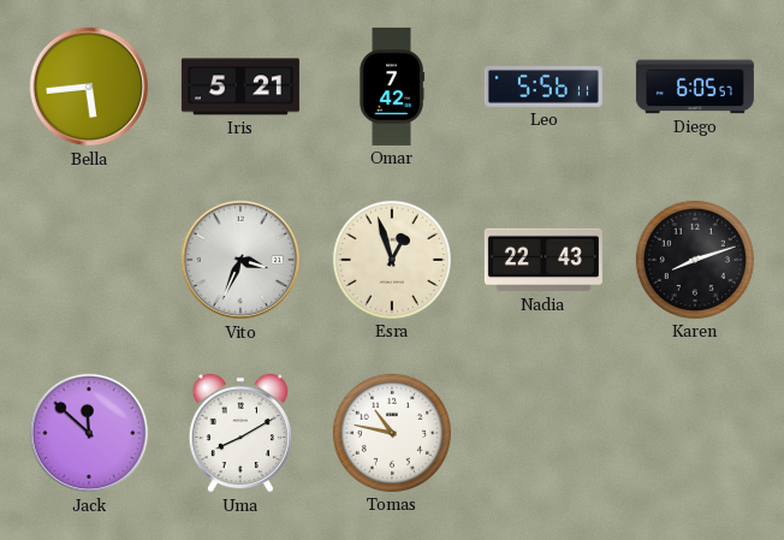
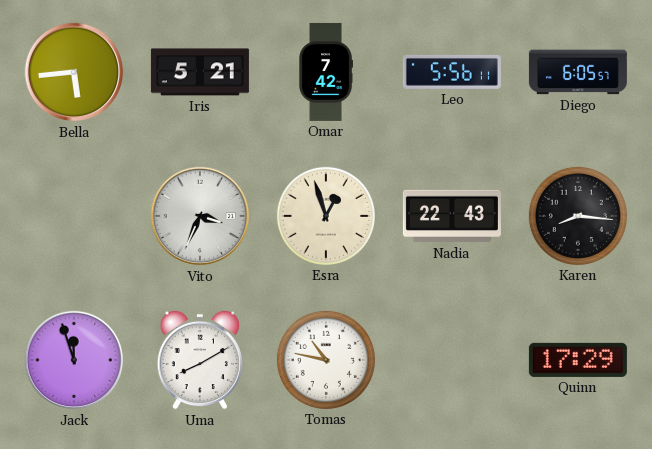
Karen: 8:12 -> 8:16 (578, 216)
Jack: 11:52 -> 11:57 (74, 360)
Quinn: none -> 17:29 (578, 360)
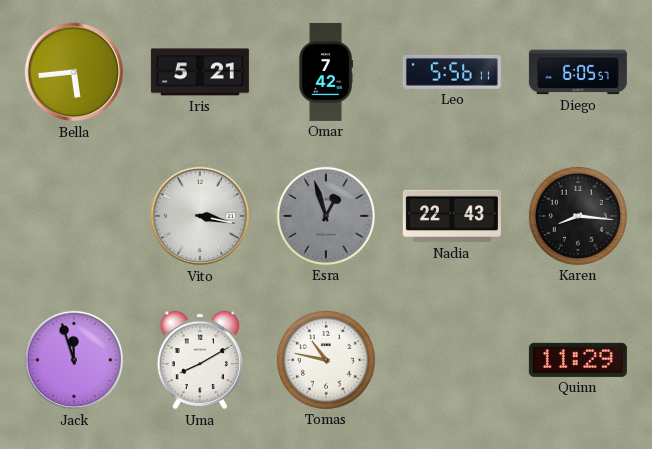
Vito: 3:34 -> 3:17 (200, 216)
Esra dial: cream -> grey (326, 216)
Quinn: 17:29 -> 11:29 (578, 360)
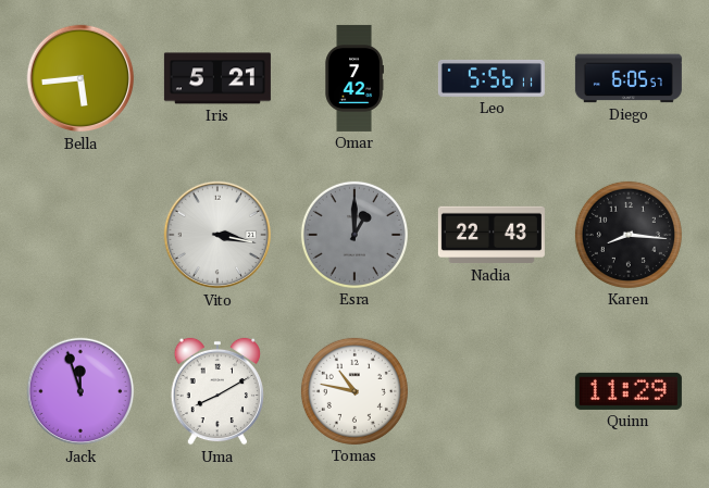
Esra: 12:57 -> 1:00 (354, 235)
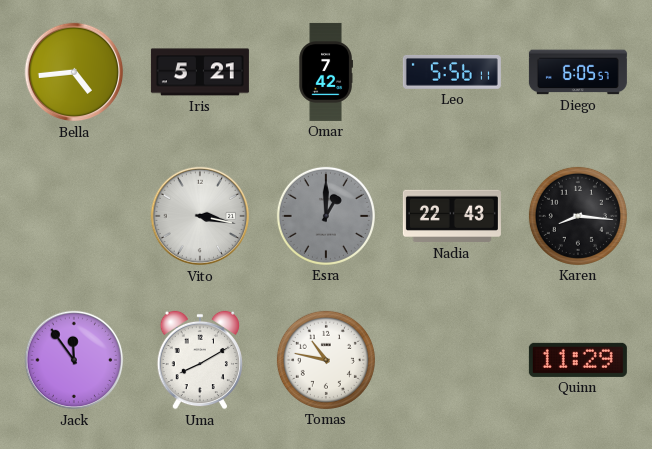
Bella: 5:44 -> 4:44 (74, 72)
Jack: 11:57 -> 11:54 (74, 360)
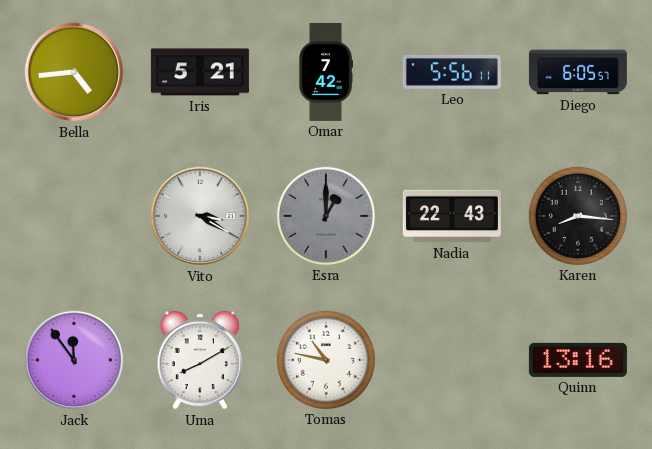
Vito: 3:17 -> 3:20 (200, 216)
Quinn: 11:29 -> 13:16 (578, 360)
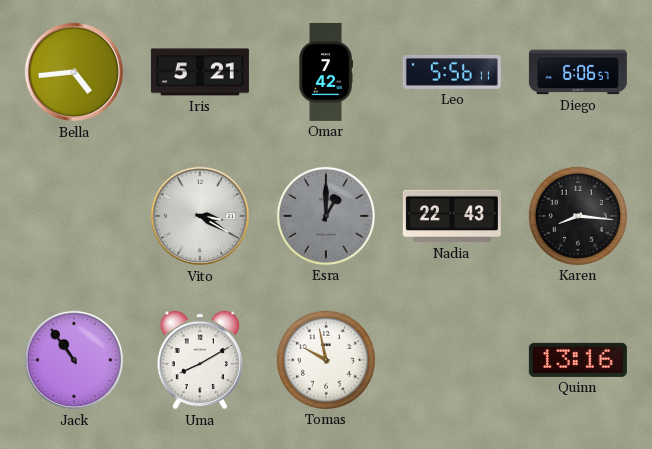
Diego: 6:05 -> 6:06 (578, 72)
Jack: 11:54 -> 10:54 (74, 360)
Tomas: 10:47 -> 9:58 (326, 360)
